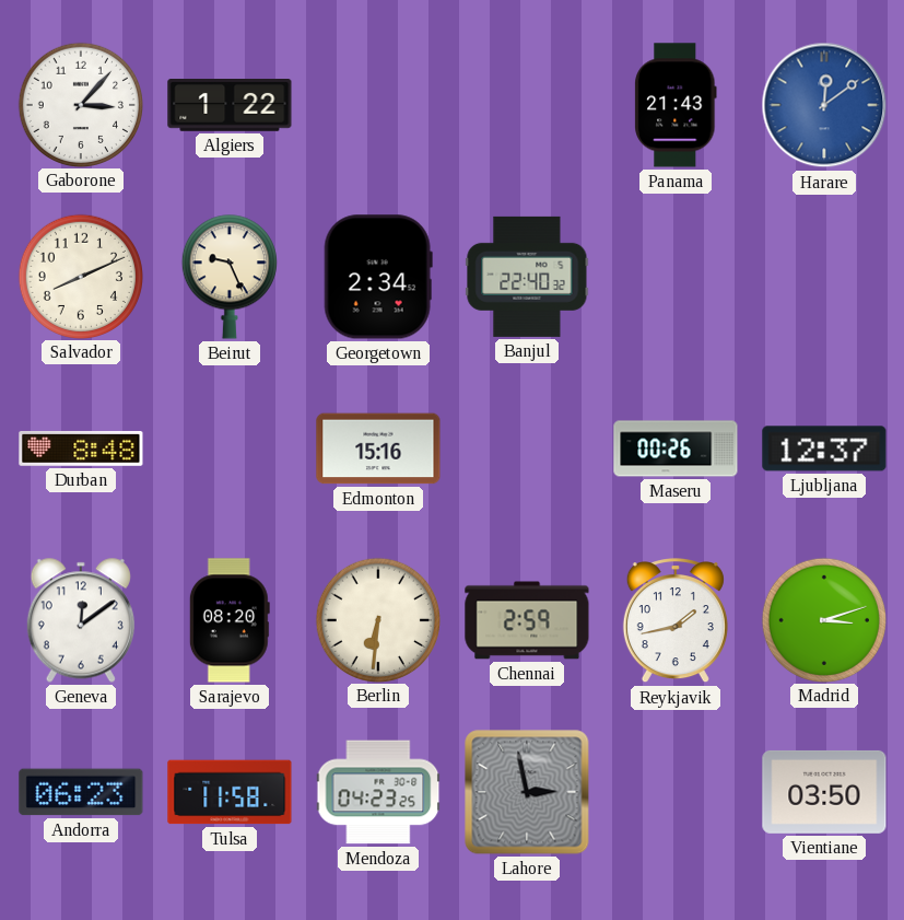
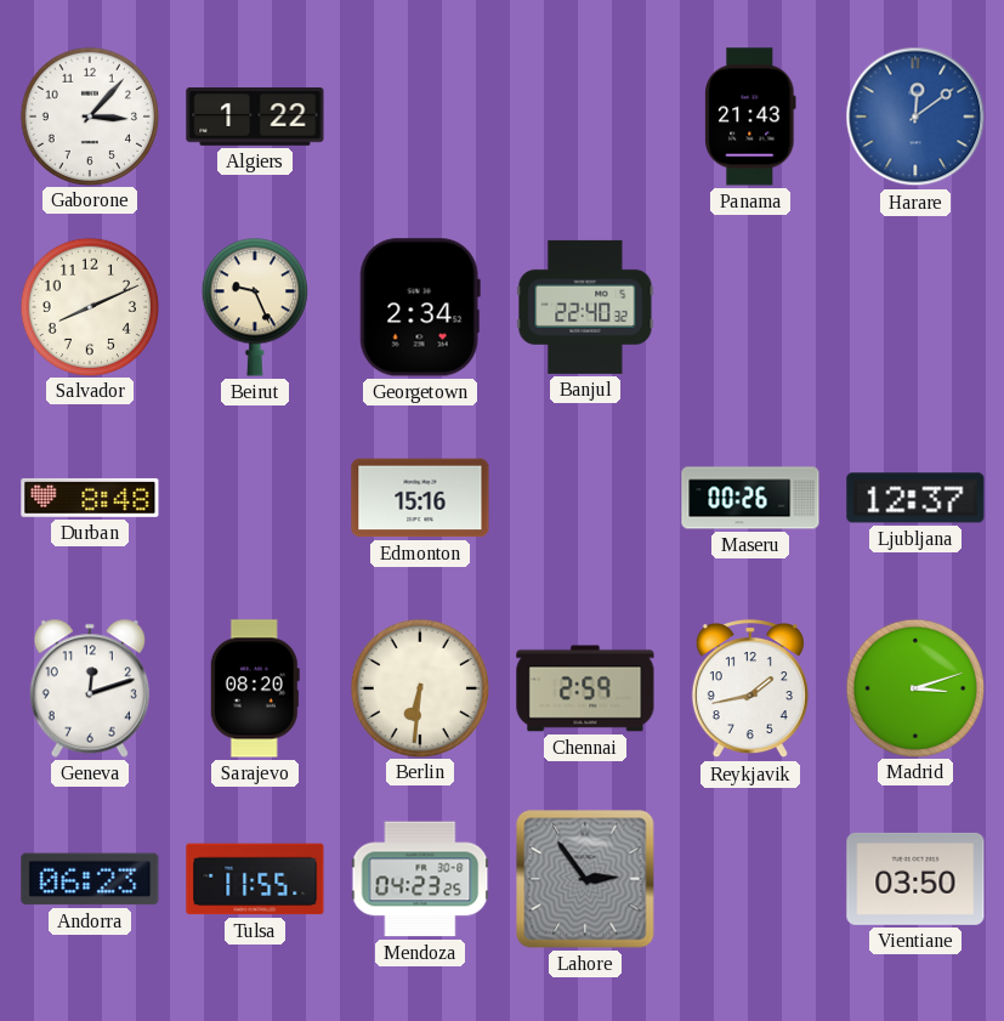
Geneva: 12:09 -> 12:12 (90, 688)
Tulsa: 11:58 -> 11:55 (255, 879)
Lahore: 2:58 -> 2:54 (585, 879)
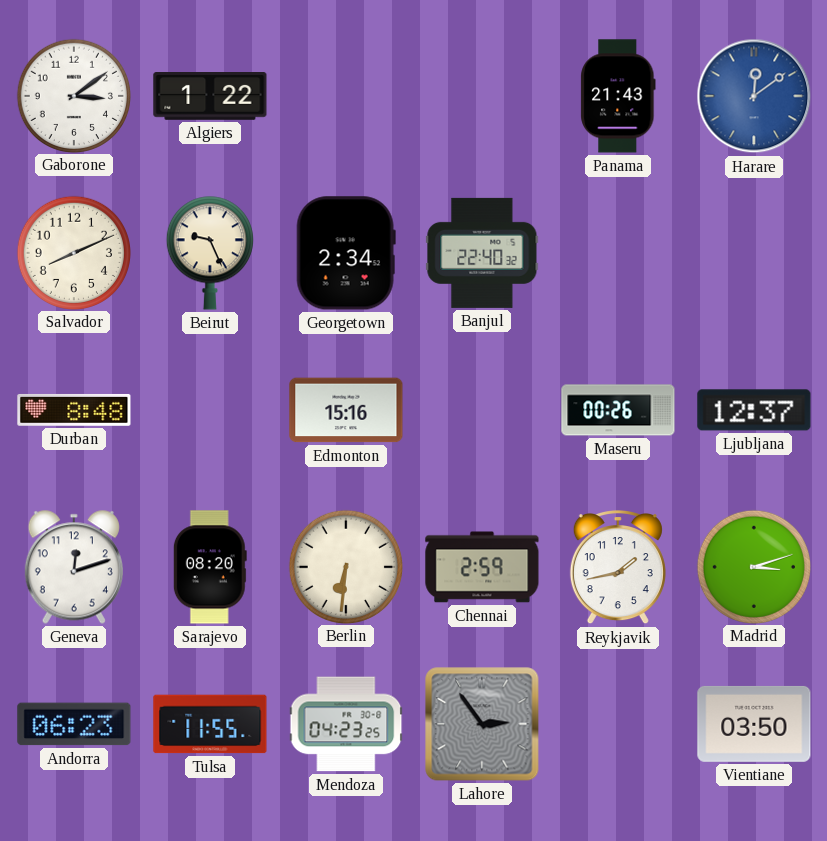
Gaborone: 3:07 -> 3:09 (73, 95)
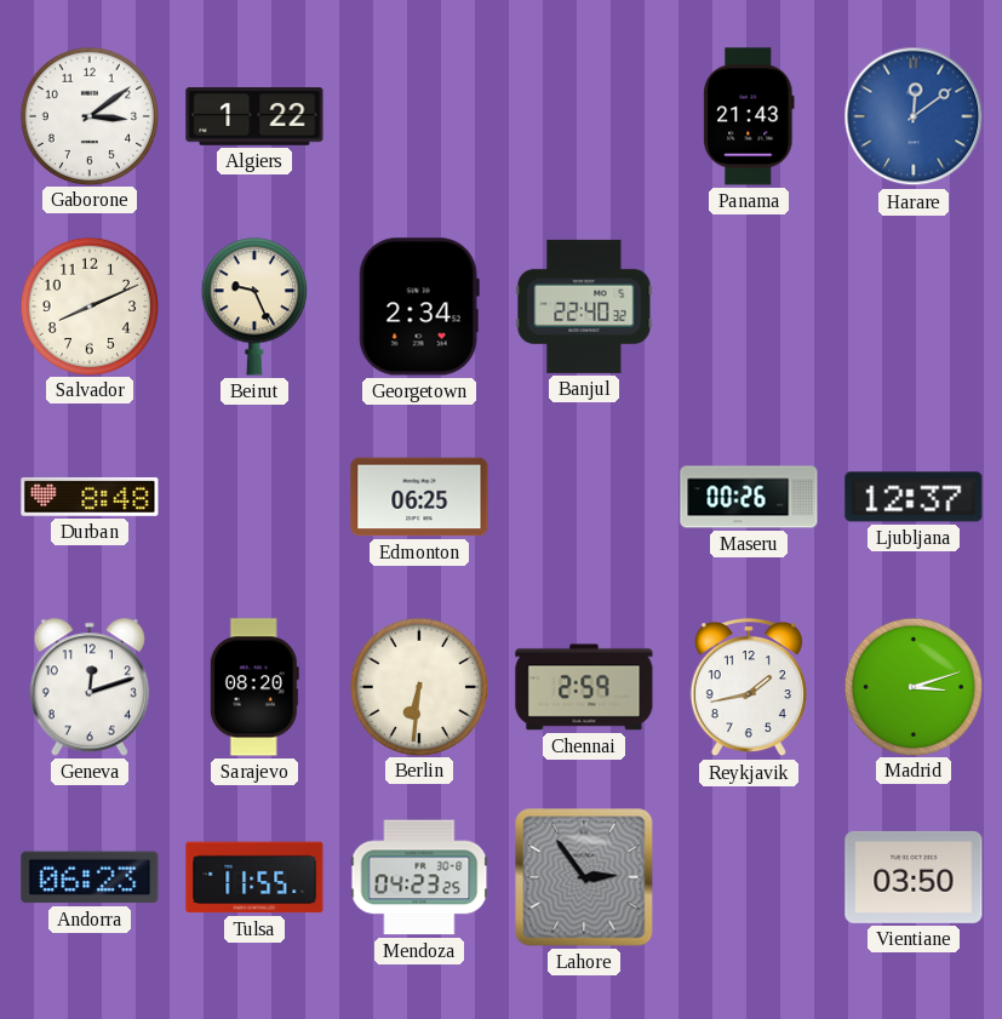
Edmonton: 15:16 -> 06:25 (419, 497)
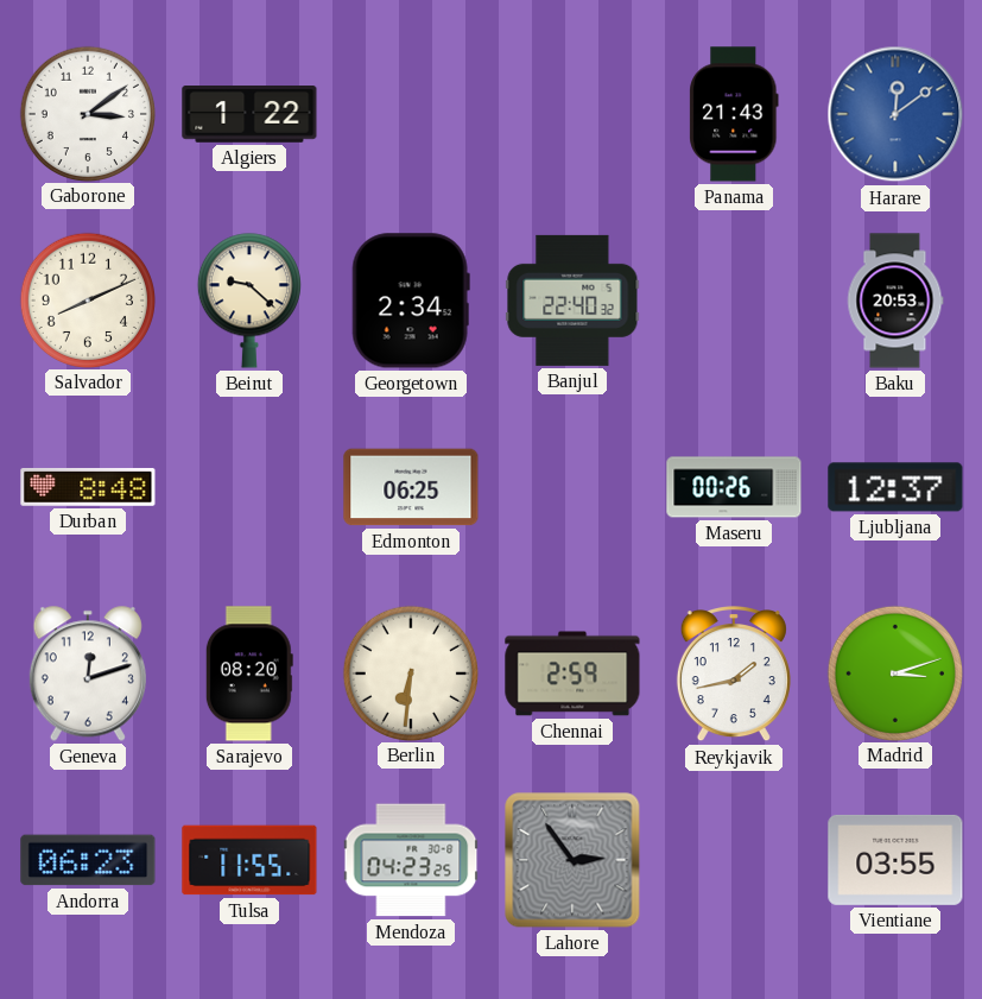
Beirut: 9:26 -> 9:22 (249, 301)
Baku: none -> 20:53 (895, 301)
Vientiane: 03:50 -> 03:55 (895, 860)
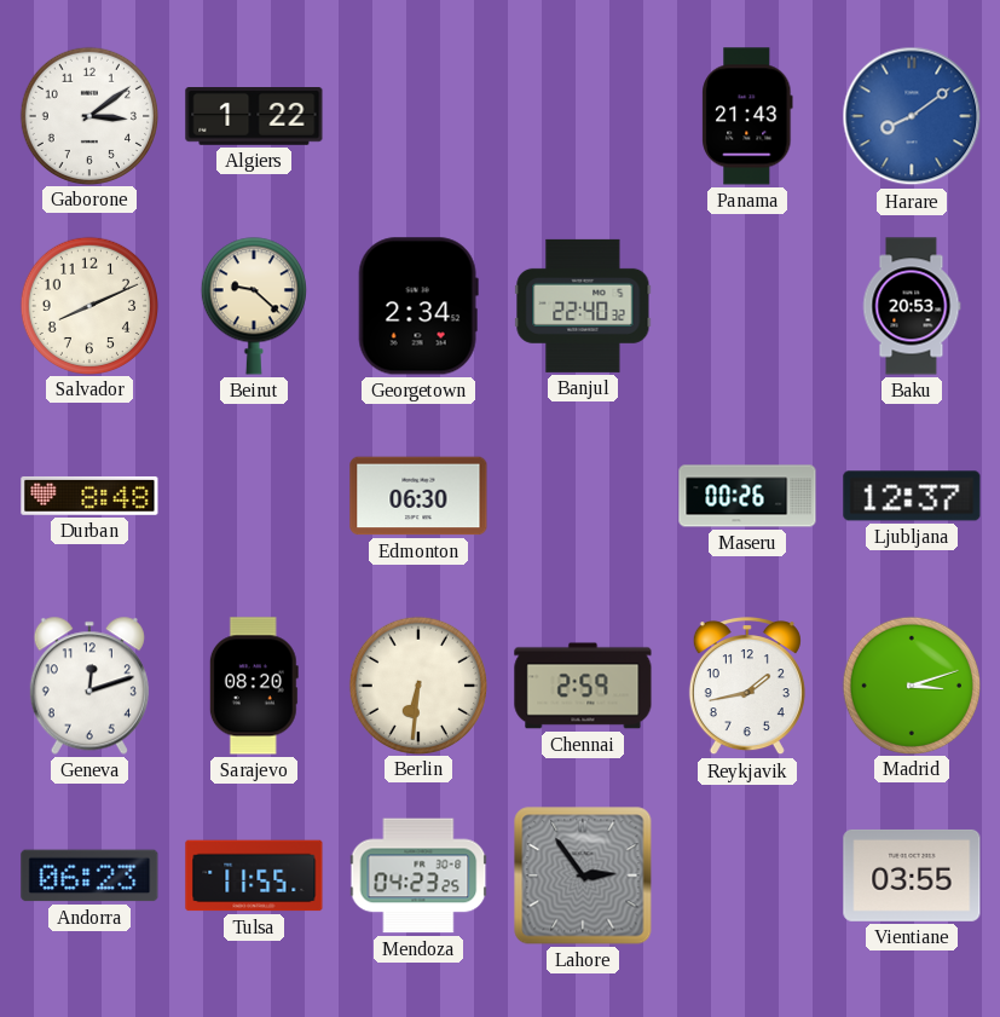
Harare: 12:09 -> 8:09 (912, 116)
Edmonton: 06:25 -> 06:30 (418, 496)
